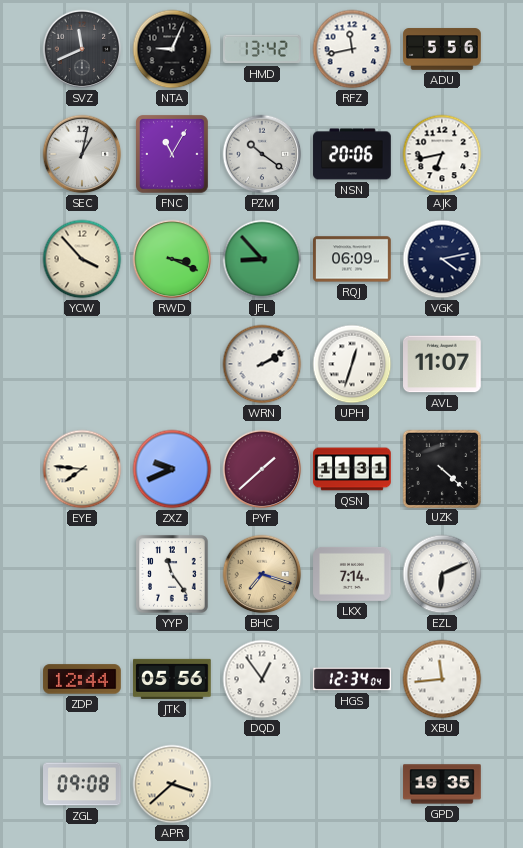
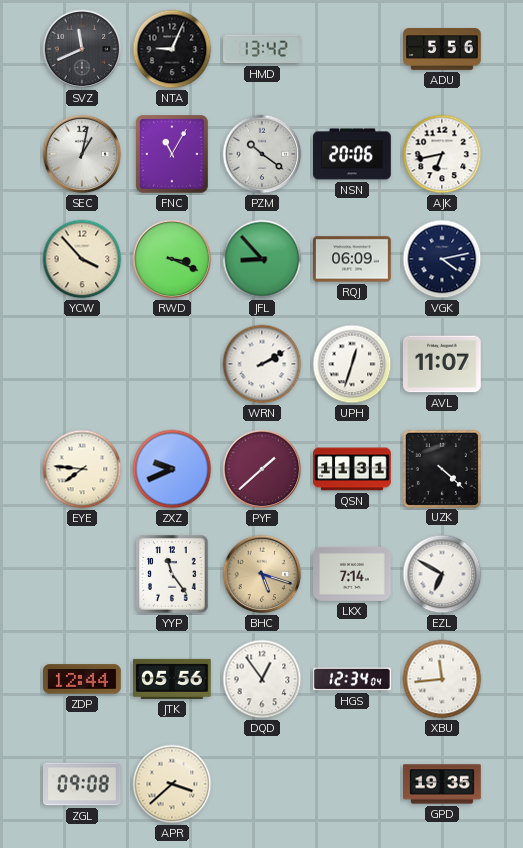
RFZ: 11:43 -> none (352, 49)
BHC: 7:18 -> 5:18 (262, 574)
EZL: 6:11 -> 6:50 (442, 574)
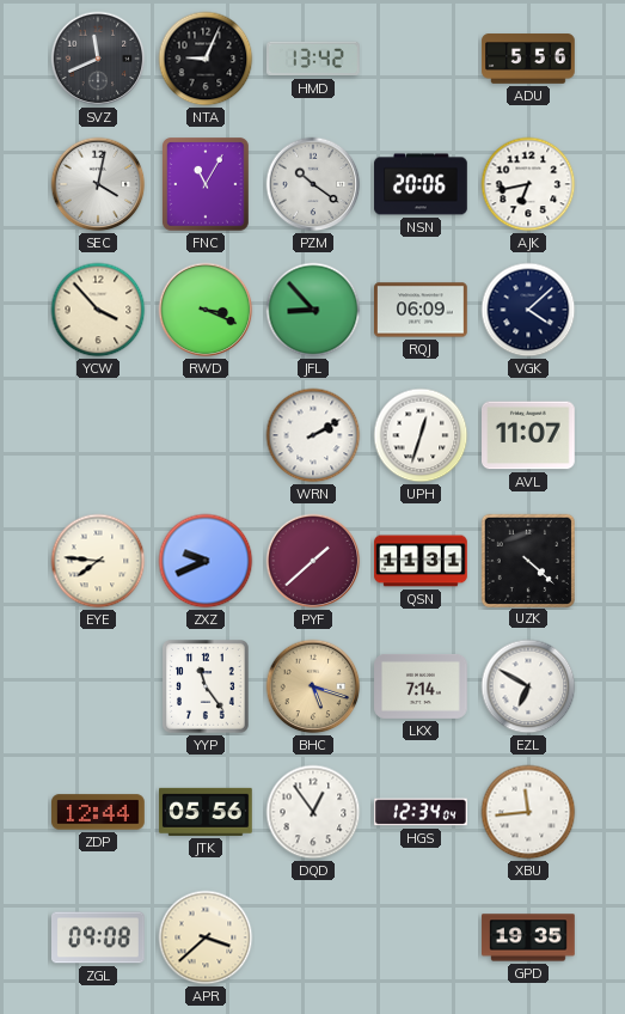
SEC: 1:02 -> 4:02 (98, 184)
VGK: 4:13 -> 4:08 (528, 310)
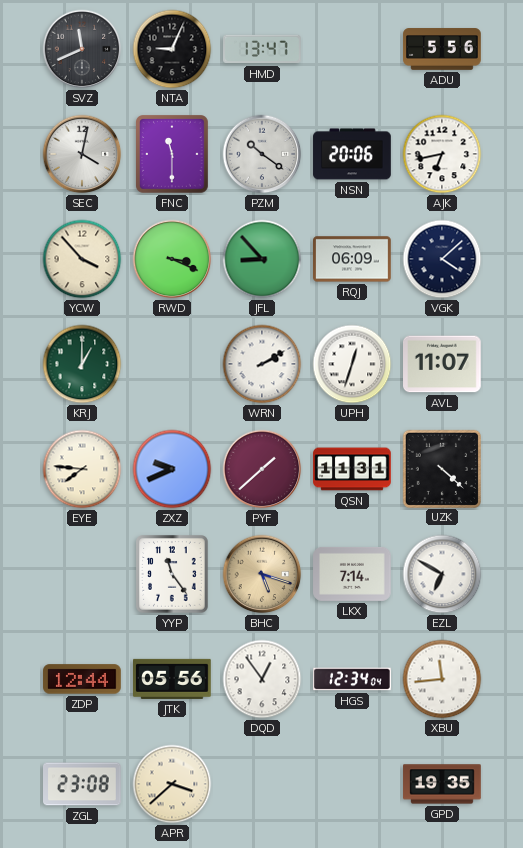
HMD: 13:42 -> 13:47 (262, 49)
FNC: 11:05 -> 11:30 (173, 154)
KRJ: none -> 1:00 (82, 364)
ZGL: 09:08 -> 23:08 (82, 784)
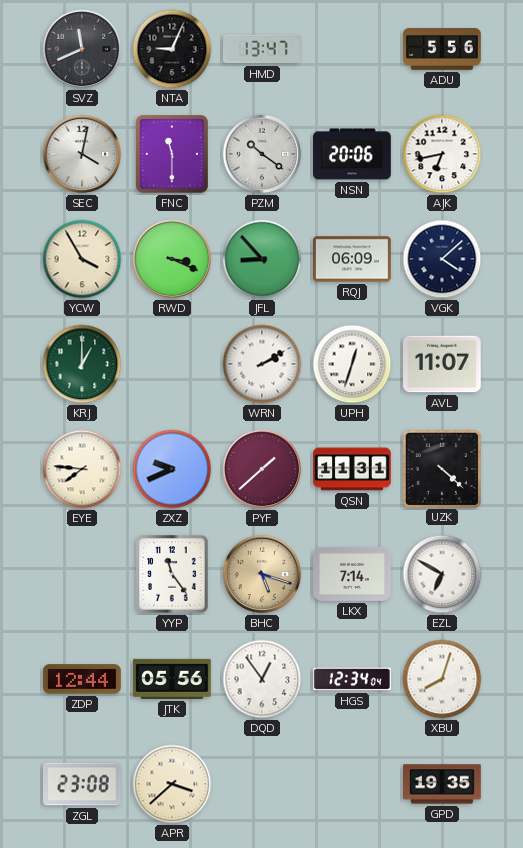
YCW: 3:53 -> 3:55 (82, 259)
XBU: 11:44 -> 8:03 (442, 679)
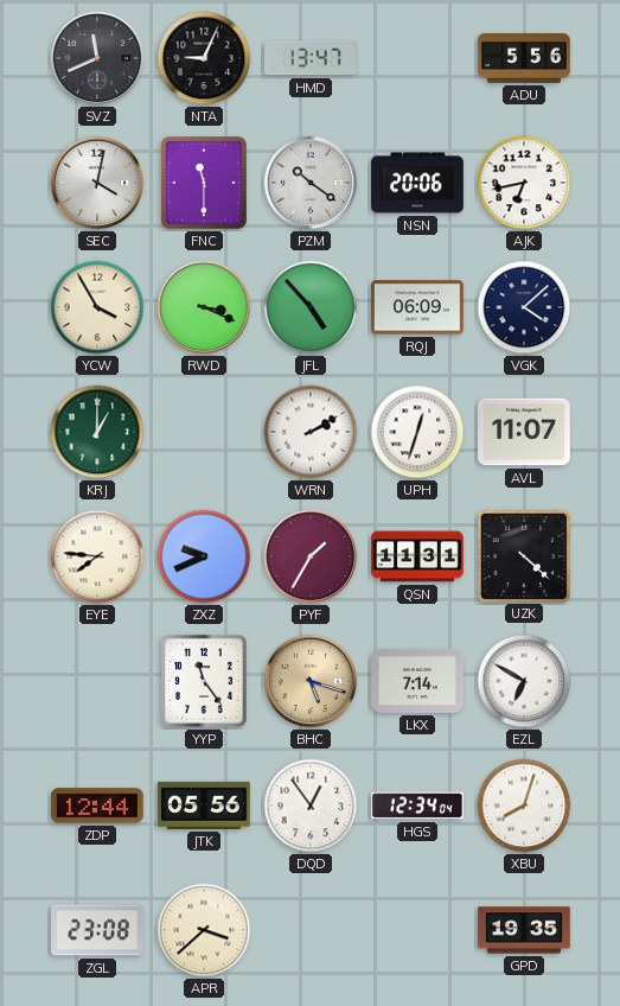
JFL: 8:53 -> 4:53 (311, 307)
PYF: 1:38 -> 1:35 (311, 556)
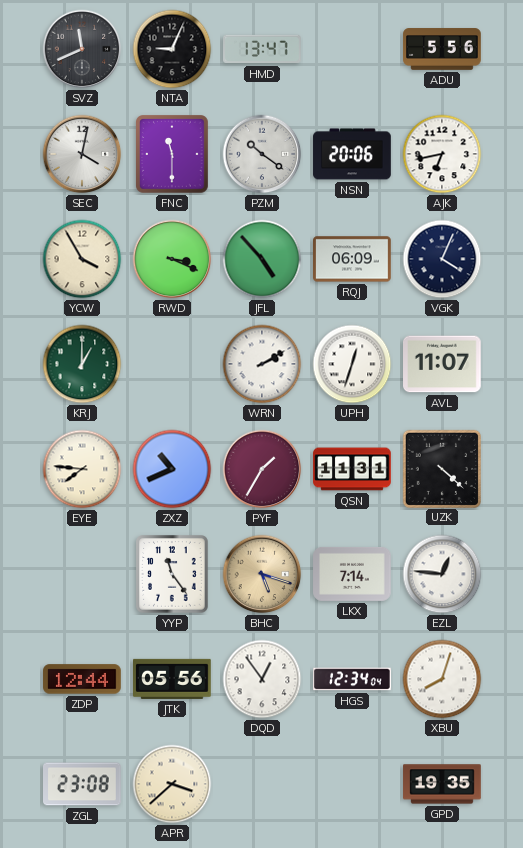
VGK: 4:08 -> 4:04 (442, 259)
ZXZ: 9:41 -> 10:41 (172, 469)
EZL: 6:50 -> 12:46 (442, 574)
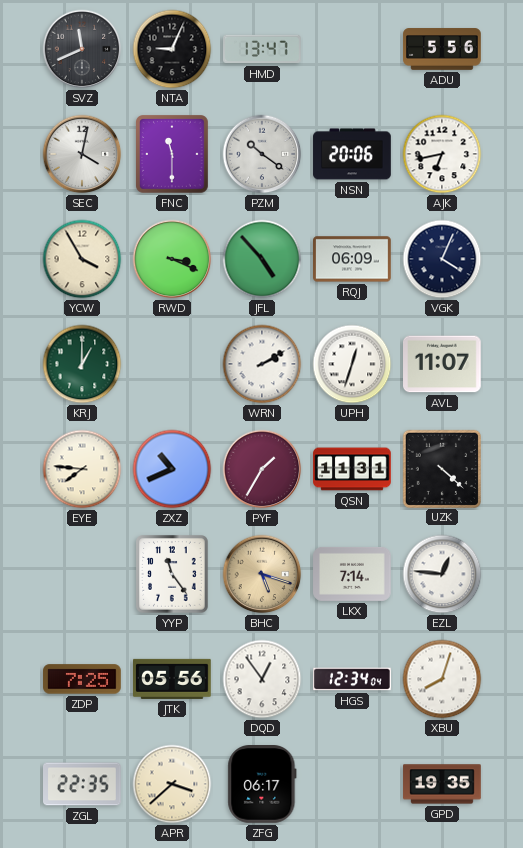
ZDP: 12:44 -> 7:25 (82, 679)
ZGL: 23:08 -> 22:35 (82, 784)
ZFG: none -> 06:17 (262, 785)
